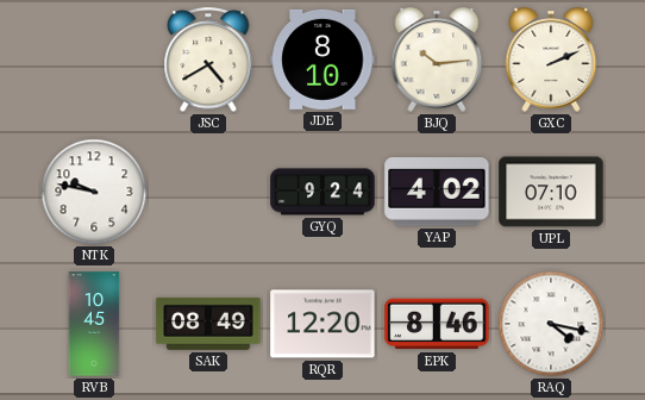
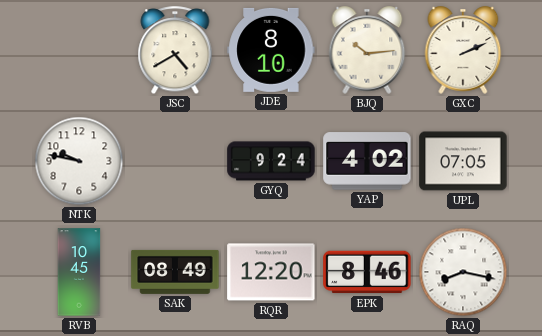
UPL: 07:10 -> 07:05 (463, 161)
RAQ: 4:17 -> 8:17 (463, 272)
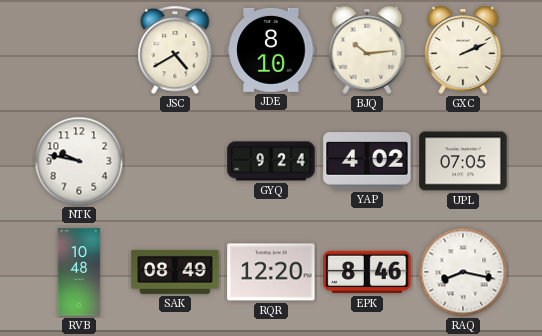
RVB: 10:45 -> 10:48 (79, 272)
